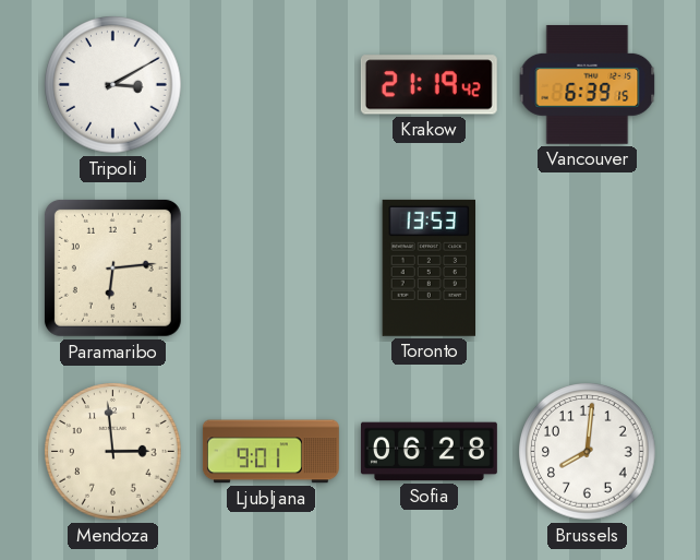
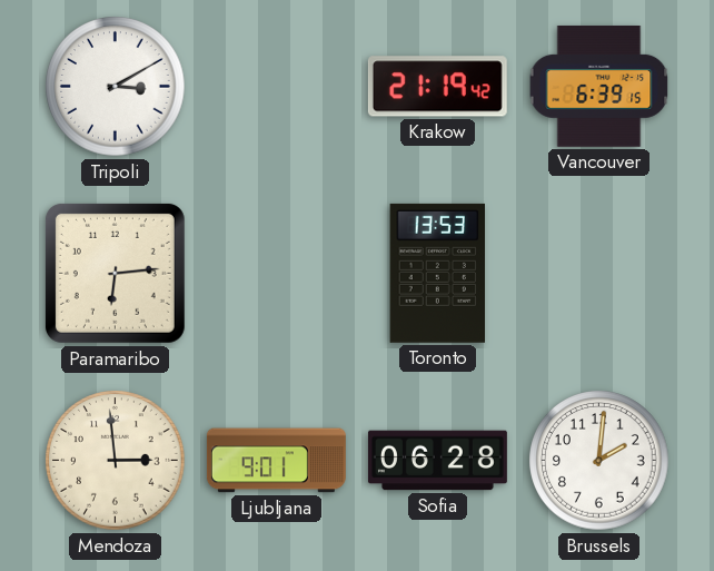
Brussels: 8:01 -> 2:01 (599, 461)
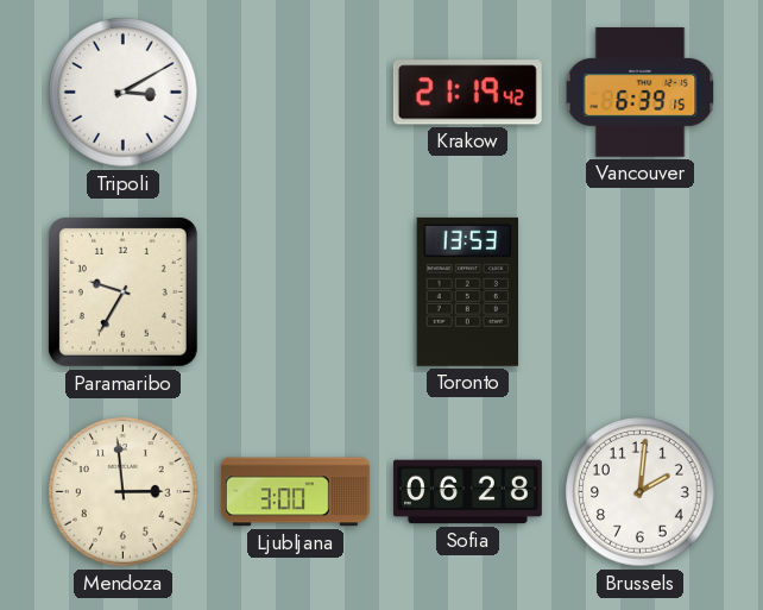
Paramaribo: 6:14 -> 9:35 (122, 291)
Ljubljana: 9:01 -> 3:00 (295, 492)
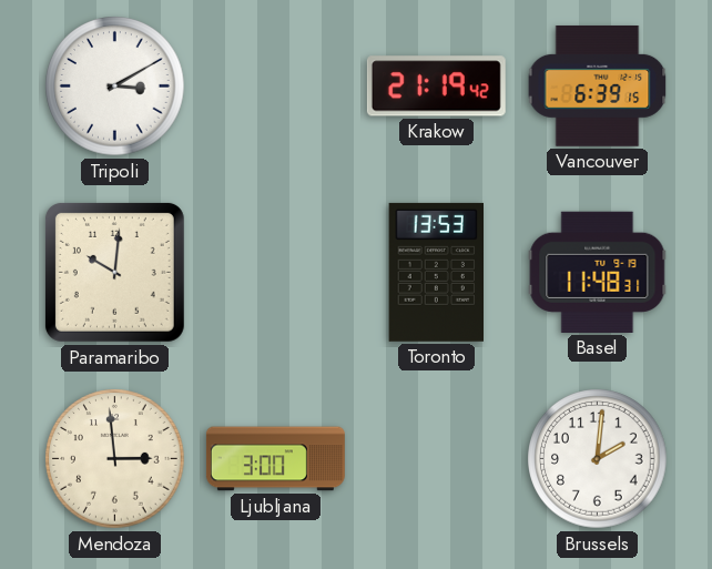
Paramaribo: 9:35 -> 10:01 (114, 272)
Basel: none -> 11:48 (598, 272)
Sofia: 06:28 -> none (467, 492)
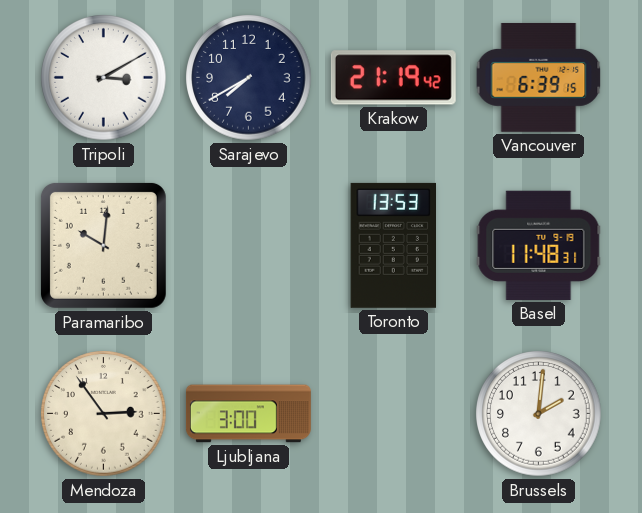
Sarajevo: none -> 7:40 (249, 78)
Mendoza: 2:59 -> 2:54 (104, 414)
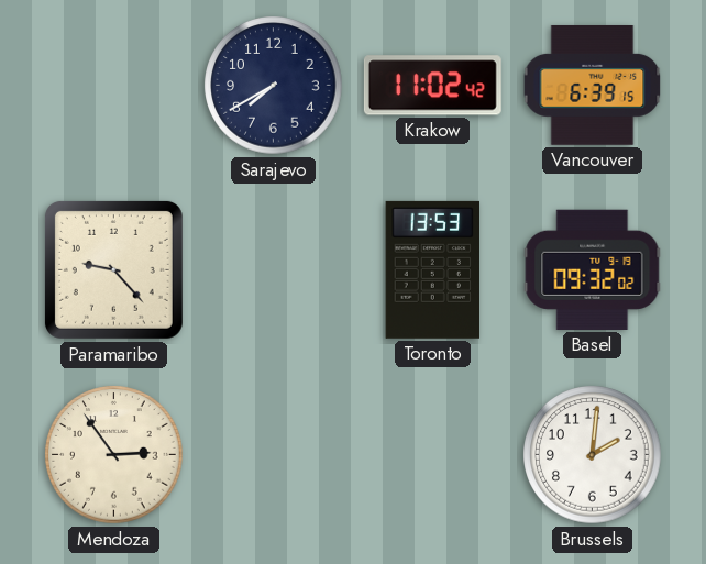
Tripoli: 3:10 -> none (104, 78)
Krakow: 21:19 -> 11:02 (432, 86)
Paramaribo: 10:01 -> 9:23 (113, 269)
Basel: 11:48 -> 09:32 (593, 269)
Ljubljana: 3:00 -> none (248, 414)
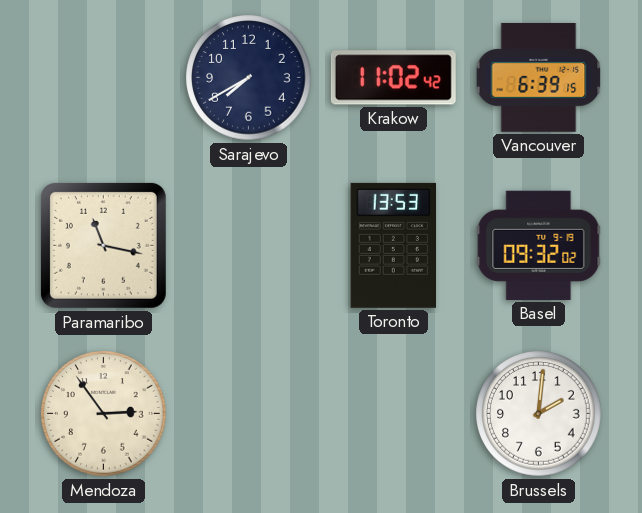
Paramaribo: 9:23 -> 11:17 (103, 245)
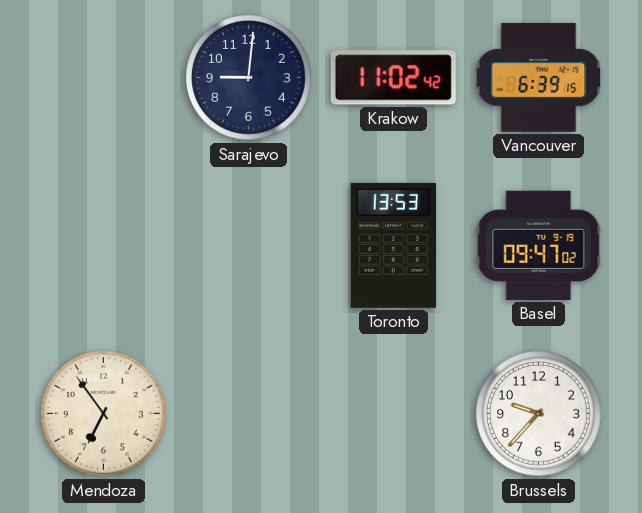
Sarajevo: 7:40 -> 9:01 (249, 78)
Paramaribo: 11:17 -> none (103, 245)
Basel: 09:32 -> 09:47 (539, 245)
Mendoza: 2:54 -> 6:54 (104, 414)
Brussels: 2:01 -> 9:37 (539, 414)
